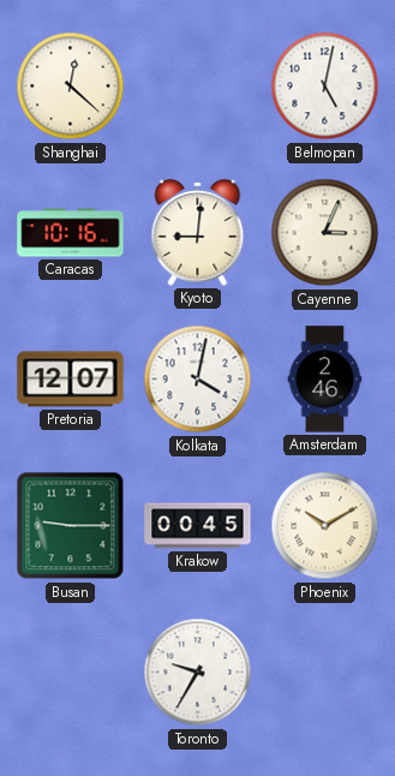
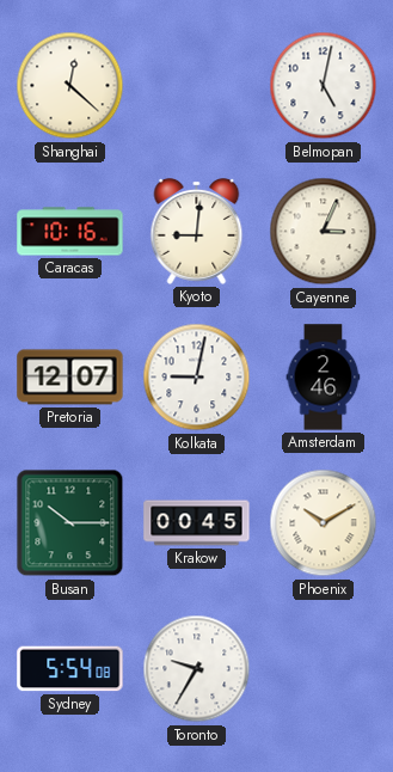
Kolkata: 4:02 -> 9:02 (197, 378)
Busan: 9:15 -> 10:15 (70, 523)
Sydney: none -> 5:54 (70, 669)
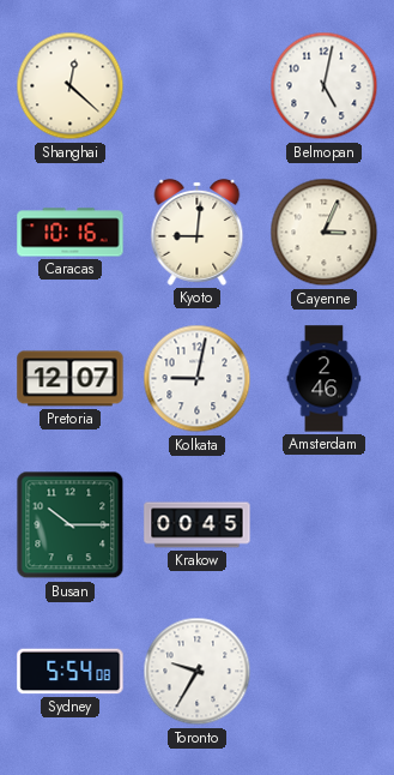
Phoenix: 10:10 -> none (324, 523)
